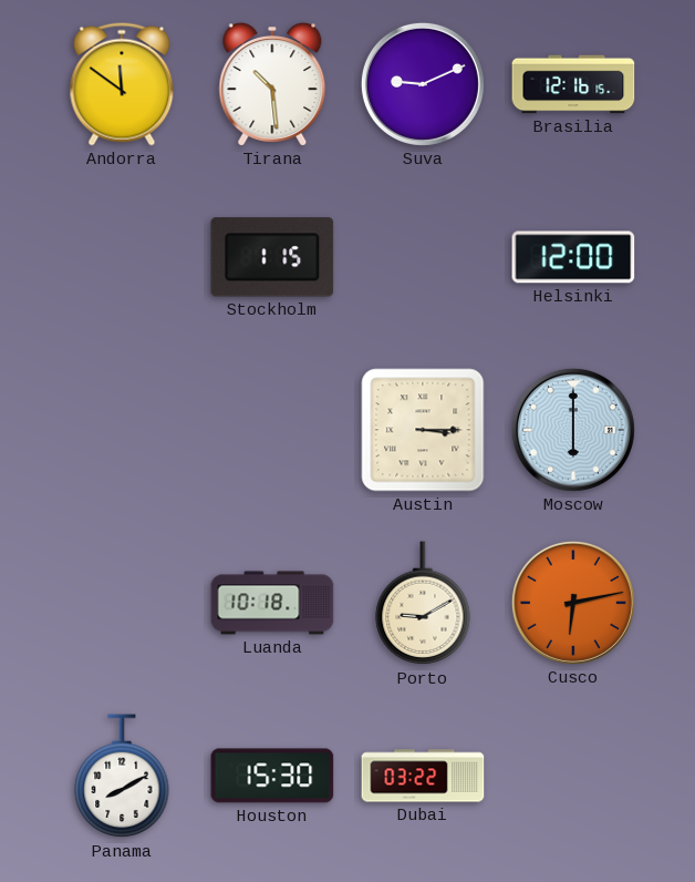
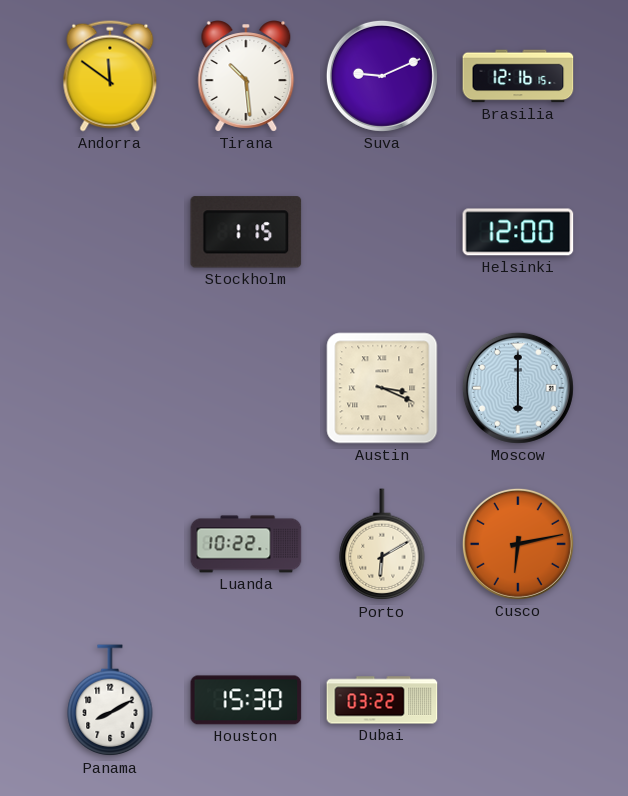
Austin: 3:15 -> 3:19 (382, 388)
Luanda: 10:18 -> 10:22 (246, 544)
Porto: 9:10 -> 6:10 (382, 545)
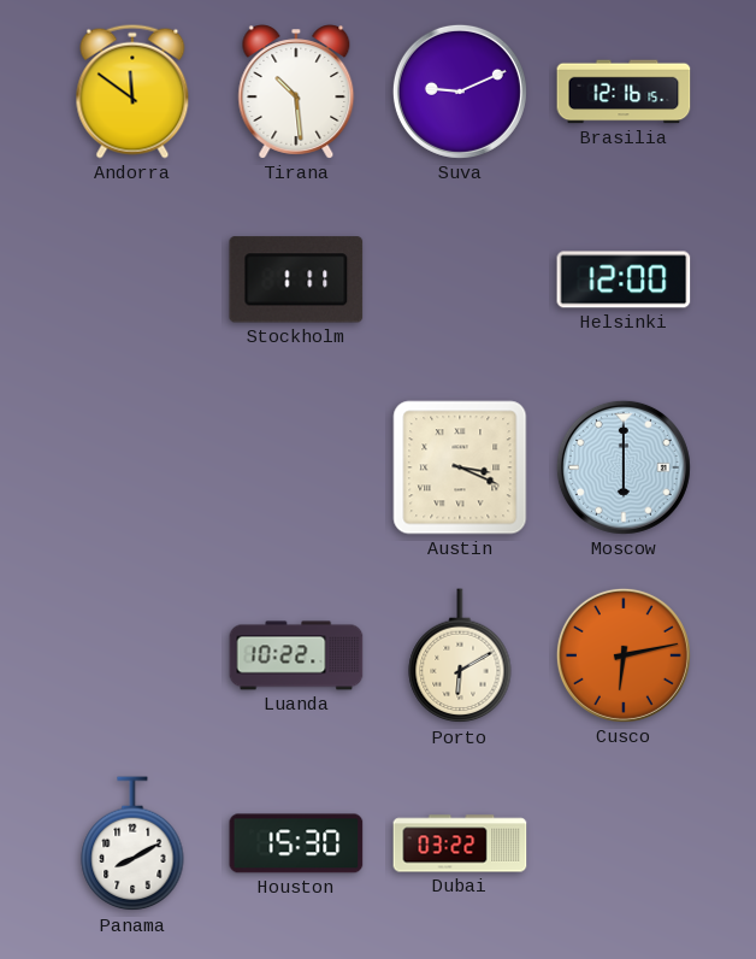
Stockholm: 1:15 -> 1:11 (296, 280)
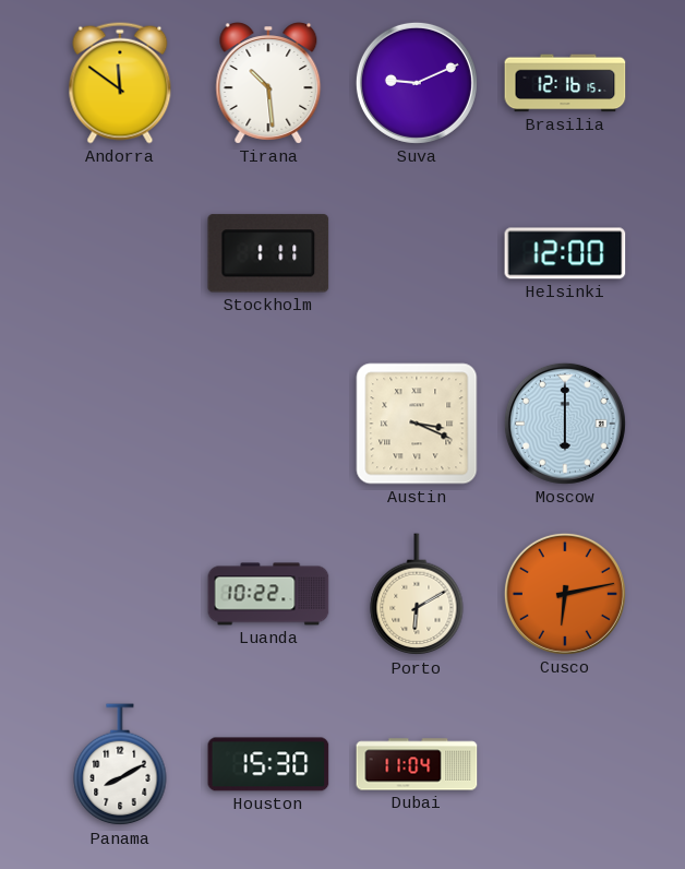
Dubai: 03:22 -> 11:04 (417, 764)
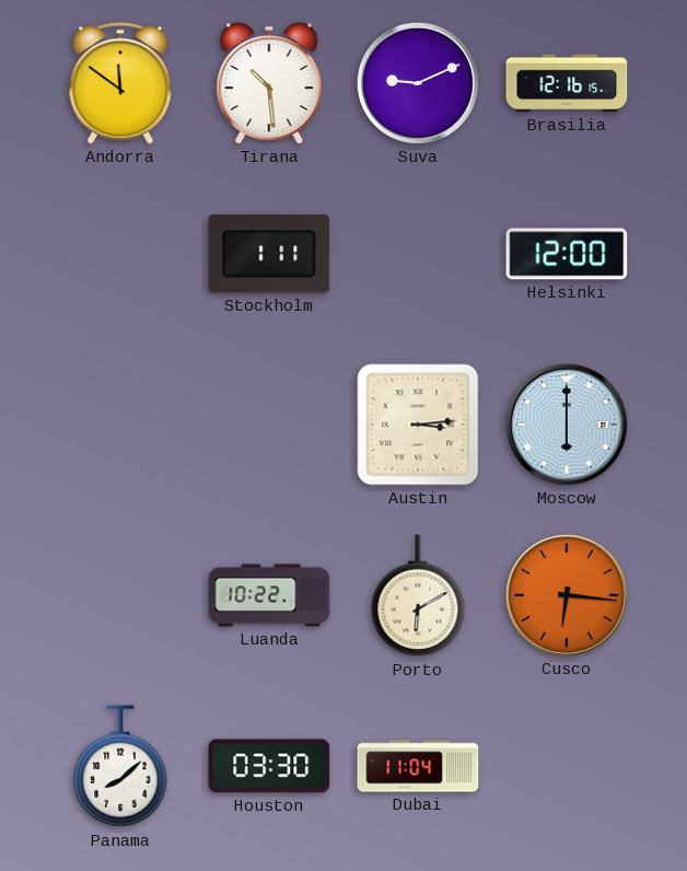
Austin: 3:19 -> 3:14 (418, 425)
Cusco: 6:13 -> 6:16 (567, 595)
Panama: 8:10 -> 8:08 (120, 767)
Houston: 15:30 -> 03:30 (269, 766)
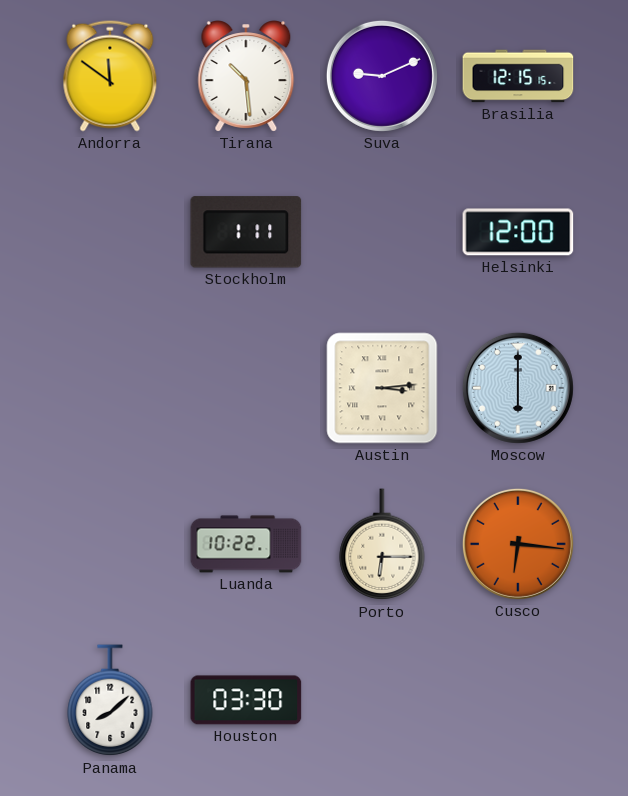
Brasilia: 12:16 -> 12:15 (518, 76)
Porto: 6:10 -> 6:15 (382, 545)
Dubai: 11:04 -> none (418, 766)
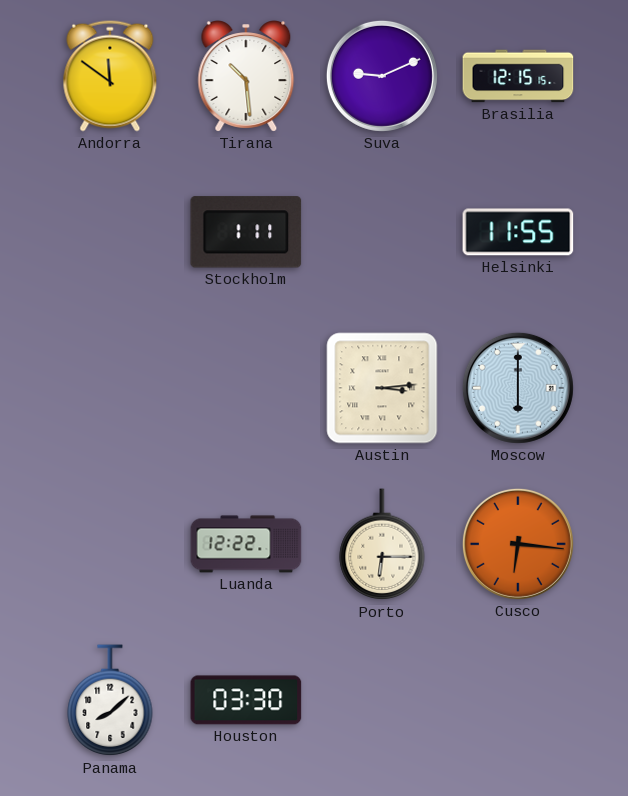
Helsinki: 12:00 -> 11:55 (518, 232)
Luanda: 10:22 -> 12:22 (246, 544)
